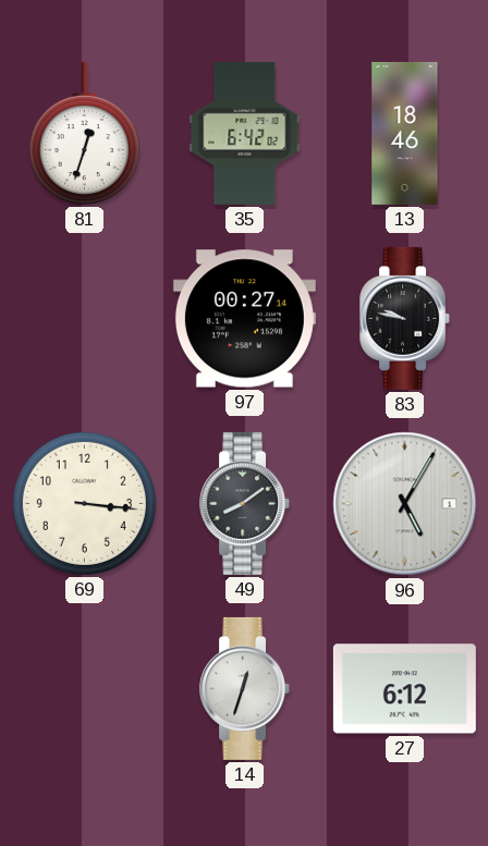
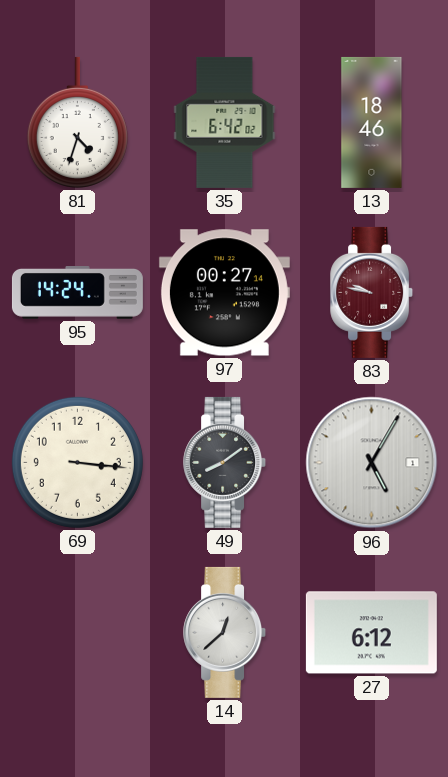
81: 12:33 -> 4:33 (77, 122)
95: none -> 14:24 (77, 293)
83 dial: black -> burgundy (372, 292)
14: 12:33 -> 12:38 (225, 632)
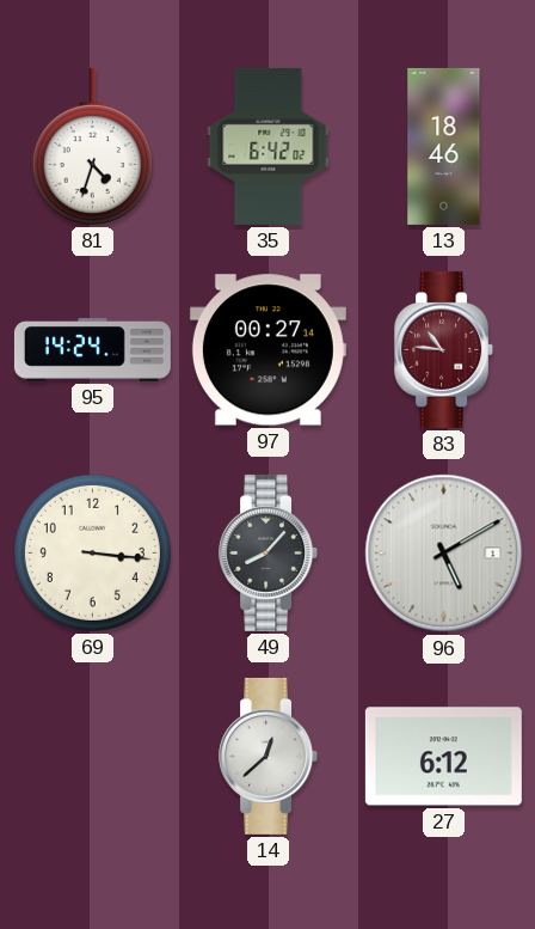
83: 9:47 -> 10:46 (444, 349)
49: 8:09 -> 8:07 (269, 552)
96: 5:05 -> 5:10 (444, 554)
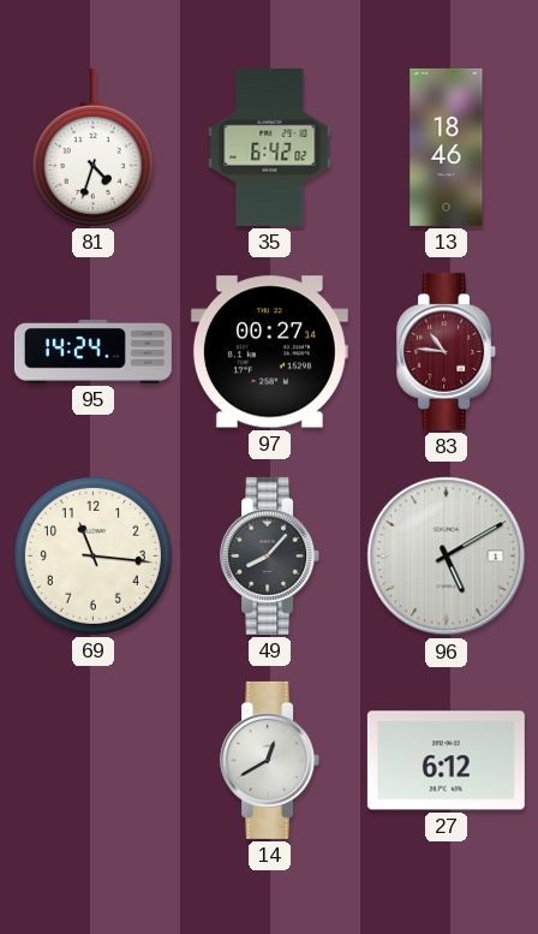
69: 3:16 -> 11:16 (92, 555)
14: 12:38 -> 12:40 (270, 760)
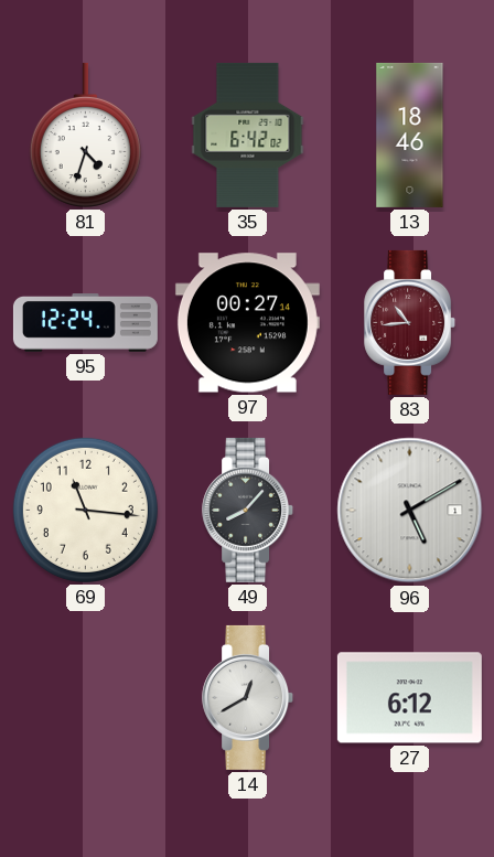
95: 14:24 -> 12:24 (85, 323)
83: 10:46 -> 10:44 (410, 322)
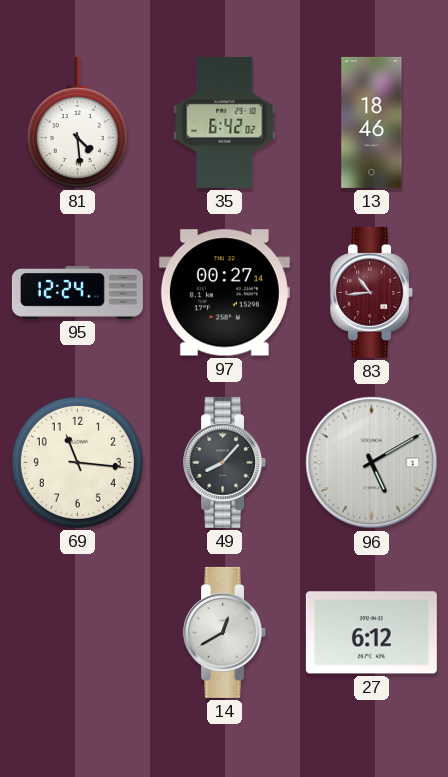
81: 4:33 -> 4:29 (77, 122)
